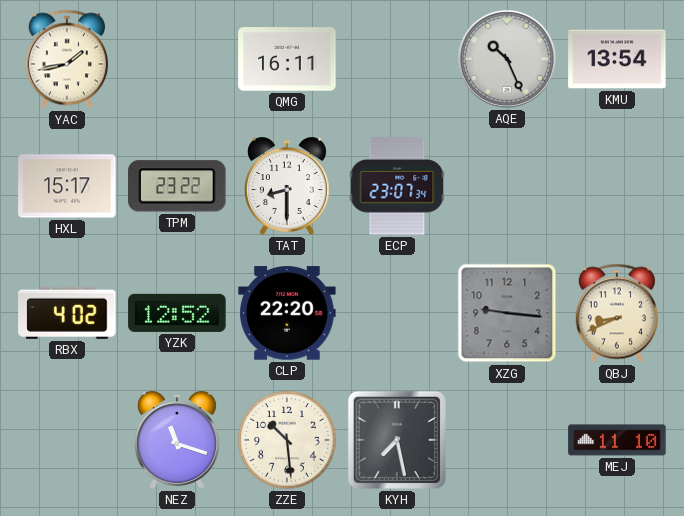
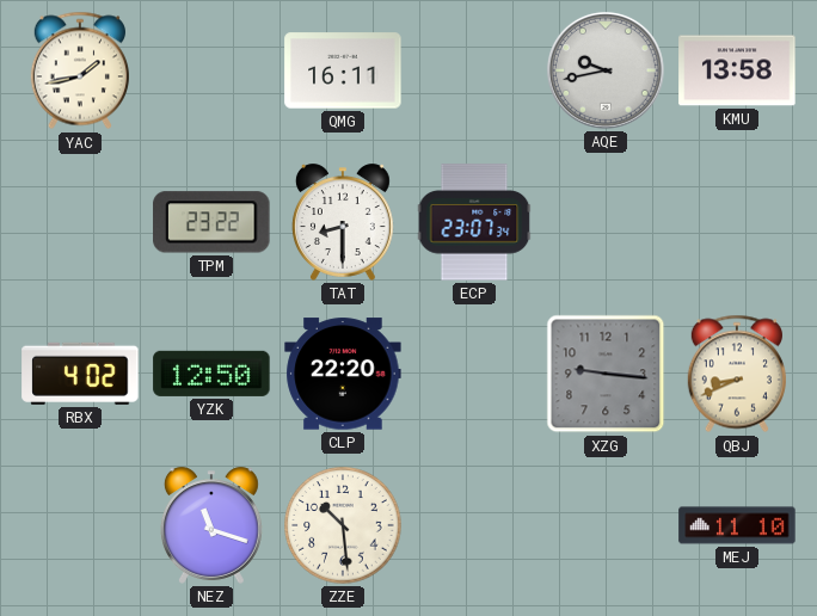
AQE: 10:26 -> 9:43 (606, 70)
KMU: 13:54 -> 13:58 (737, 70)
HXL: 15:17 -> none (67, 186)
YZK: 12:52 -> 12:50 (211, 374)
KYH: 7:28 -> none (397, 440)
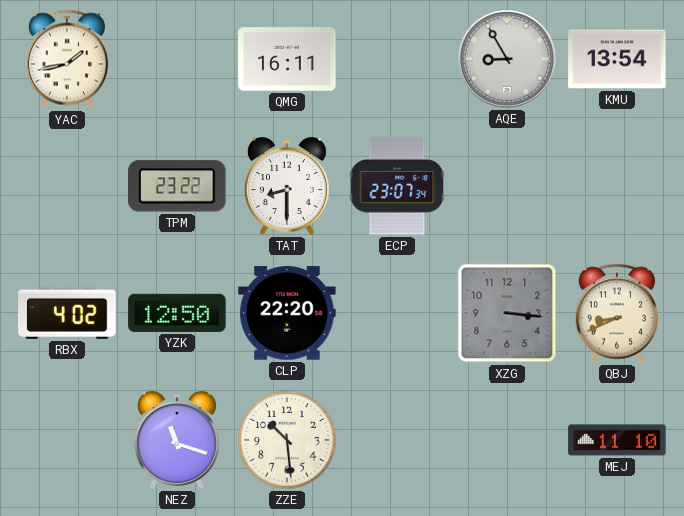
AQE: 9:43 -> 8:55 (507, 59)
KMU: 13:58 -> 13:54 (617, 59)
XZG: 9:16 -> 3:16 (507, 313)
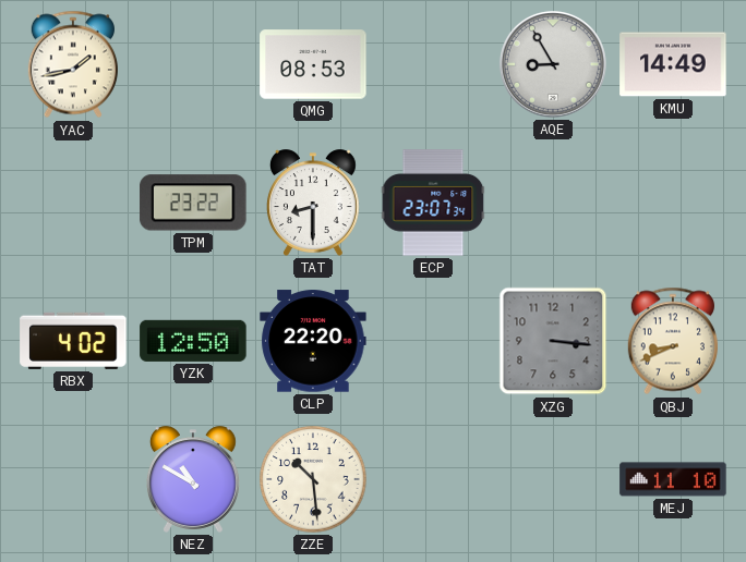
QMG: 16:11 -> 08:53 (313, 64)
KMU: 13:54 -> 14:49 (673, 64)
NEZ: 11:18 -> 10:50 (193, 479)
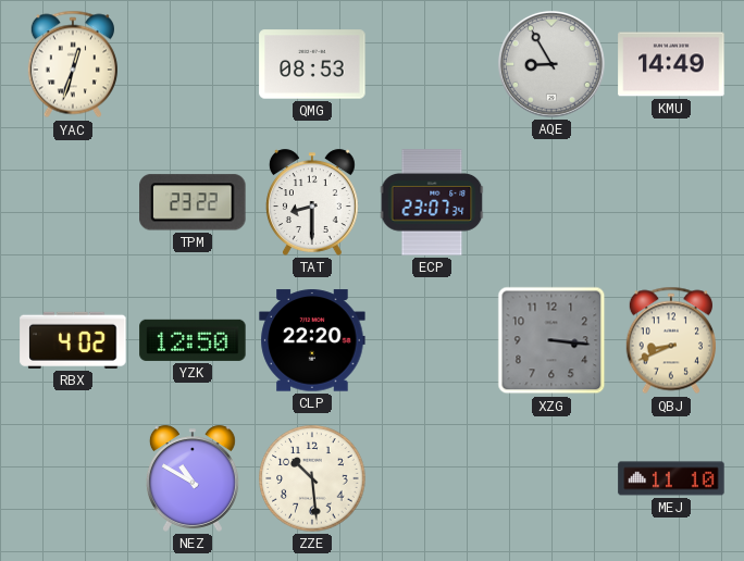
YAC: 1:43 -> 12:33 (73, 64)
